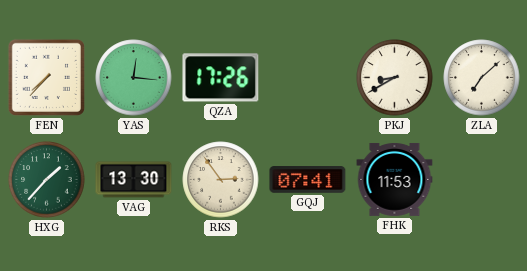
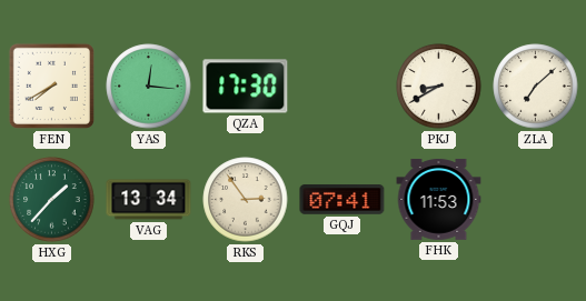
FEN: 7:37 -> 7:40 (51, 86)
QZA: 17:26 -> 17:30 (246, 87)
VAG: 13:30 -> 13:34 (149, 200)
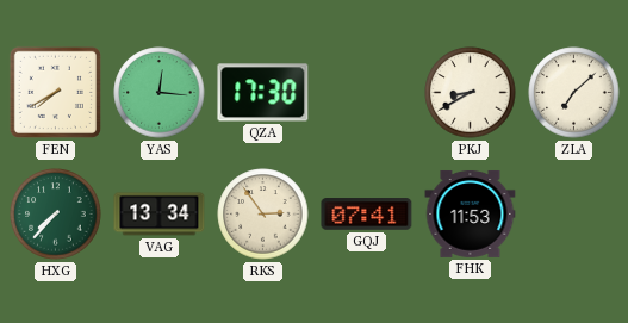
HXG: 1:37 -> 7:37 (56, 215)
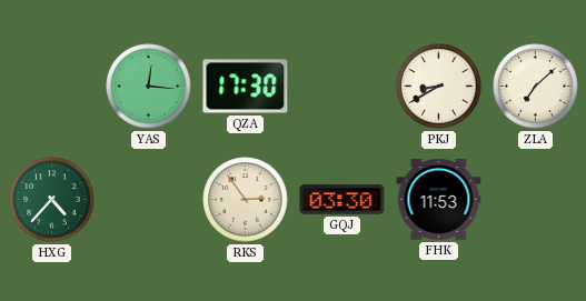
FEN: 7:40 -> none (55, 92)
HXG: 7:37 -> 4:37 (52, 200)
VAG: 13:34 -> none (160, 215)
GQJ: 07:41 -> 03:30 (342, 200)
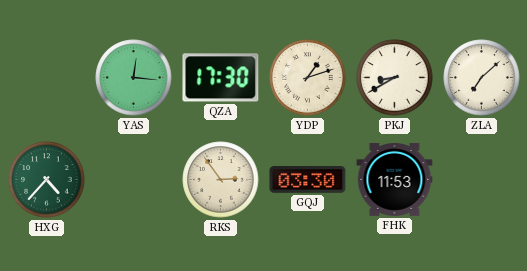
YDP: none -> 1:12 (308, 78)
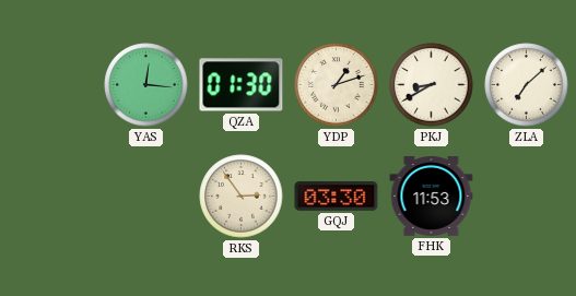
QZA: 17:30 -> 01:30 (242, 85)
HXG: 4:37 -> none (47, 180)
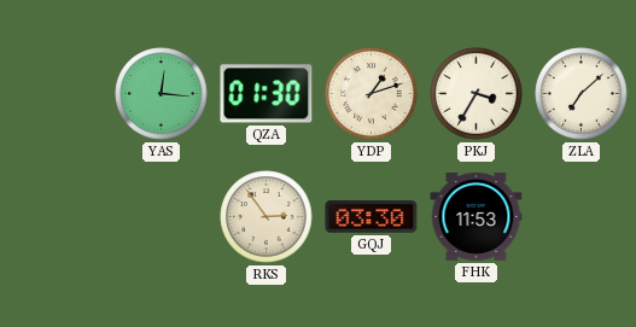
PKJ: 8:40 -> 3:35 (477, 94)
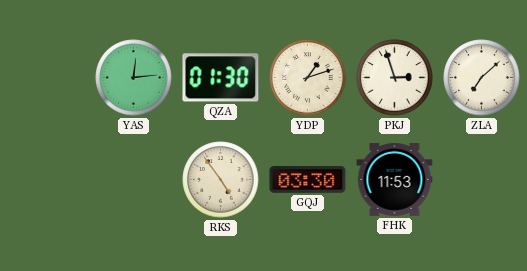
YAS: 12:16 -> 12:14 (134, 78)
PKJ: 3:35 -> 2:57 (395, 78)
RKS: 2:54 -> 4:54 (221, 180)
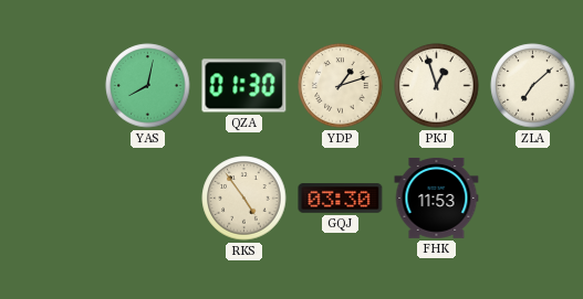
YAS: 12:14 -> 8:02 (148, 86)
PKJ: 2:57 -> 12:57 (437, 86)
